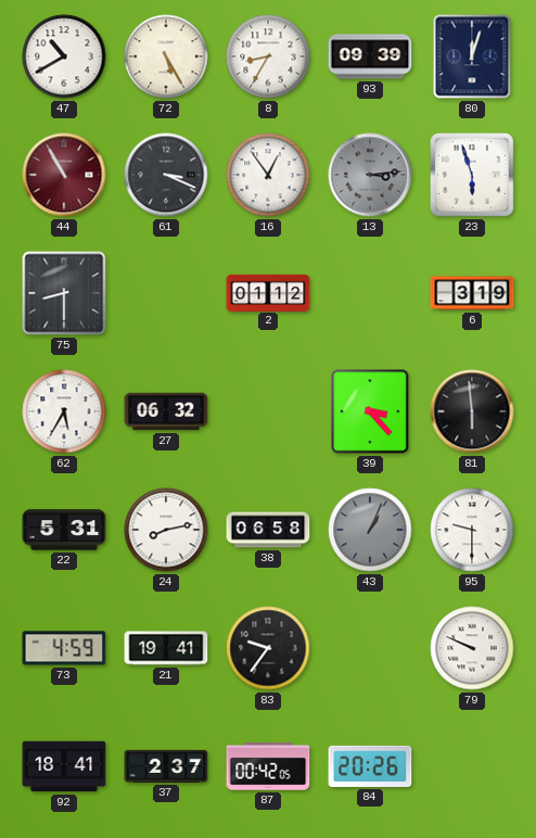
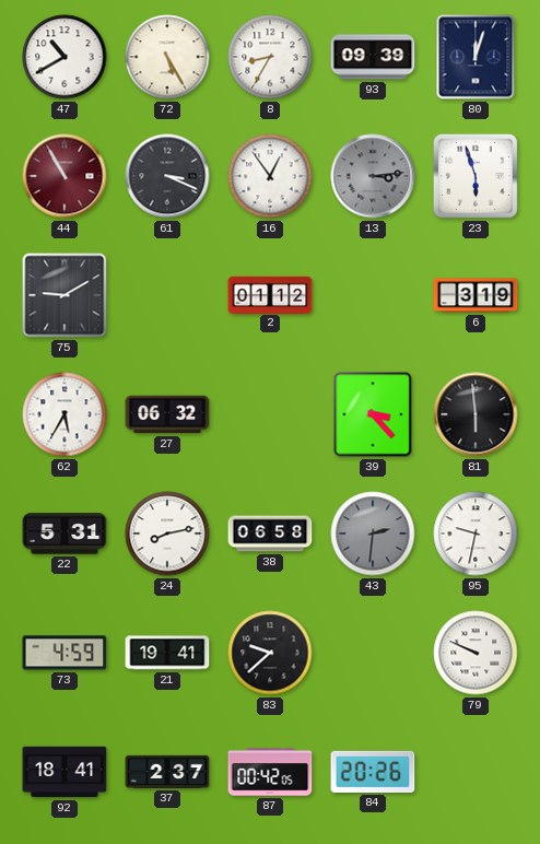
75: 8:30 -> 9:10 (64, 295)
43: 1:04 -> 2:31 (373, 534)
95: 9:30 -> 9:32 (476, 534)
83: 9:36 -> 9:38 (270, 653)
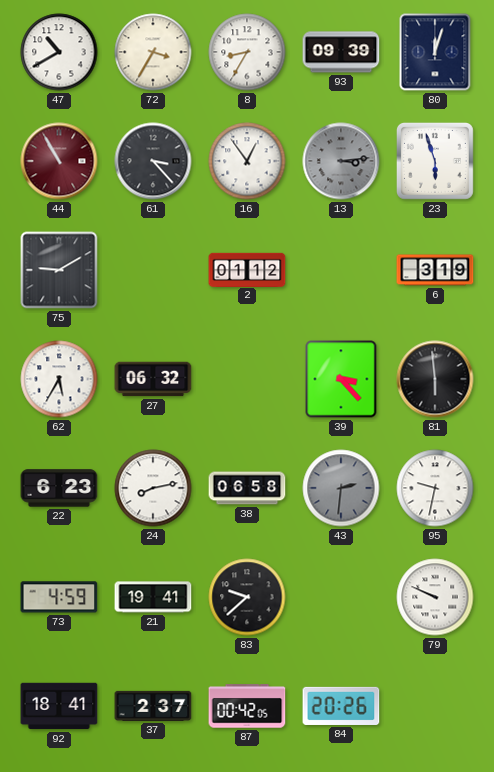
72: 5:25 -> 3:35 (153, 52)
61: 3:19 -> 3:23 (153, 161)
22: 5:31 -> 6:23 (59, 488)
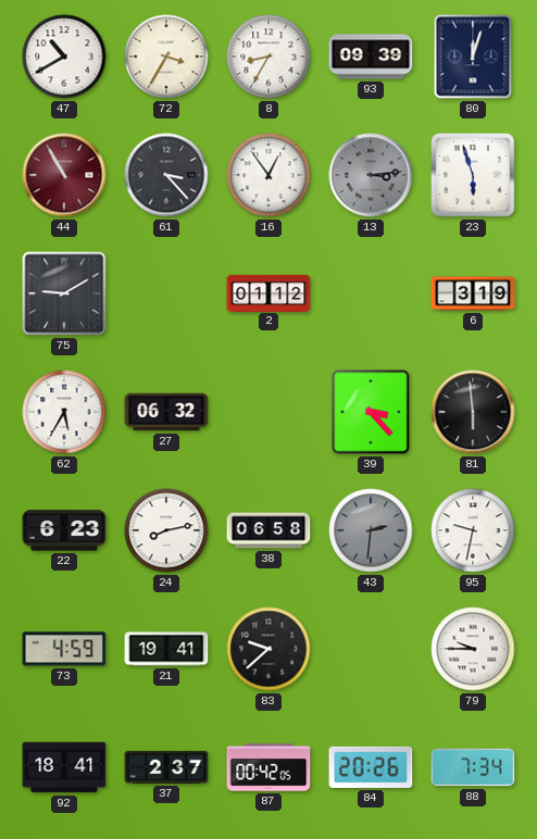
79: 9:49 -> 9:45 (473, 649)
88: none -> 7:34 (473, 767)
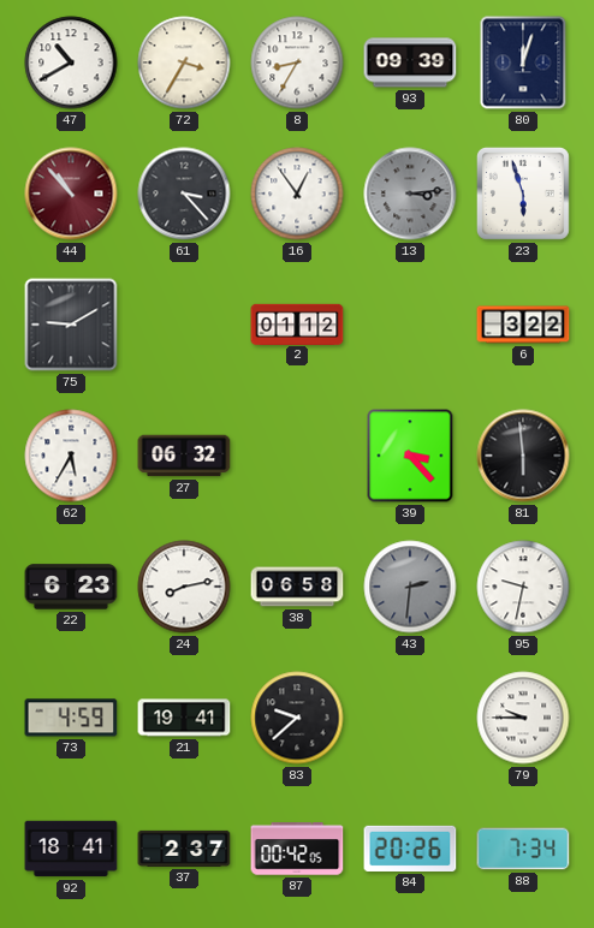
44: 10:55 -> 10:53 (71, 194)
6: 3:19 -> 3:22 (523, 325)
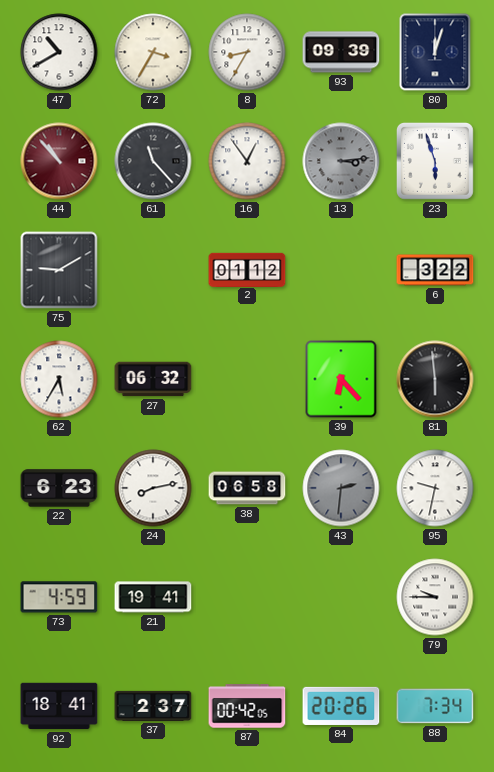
61: 3:23 -> 11:23 (153, 161)
39: 3:23 -> 6:23 (341, 379)
83: 9:38 -> none (297, 718)
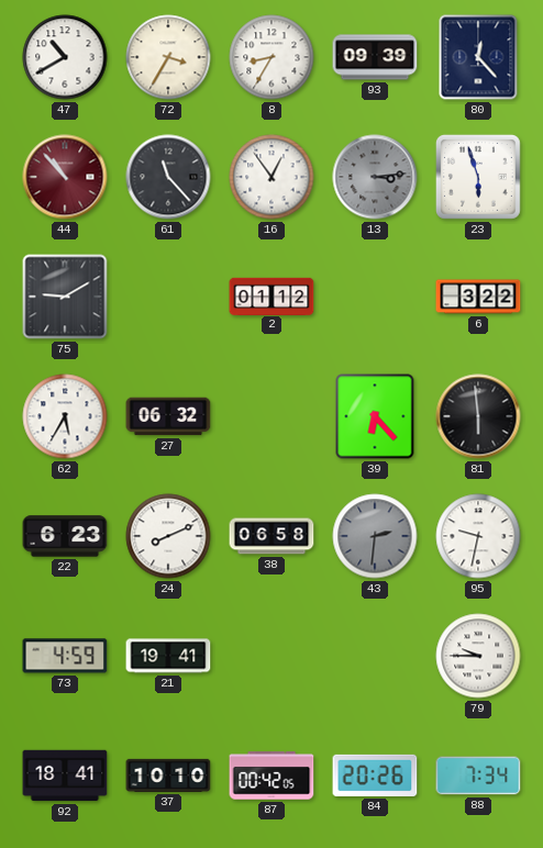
80: 12:03 -> 12:23 (478, 57)
24: 8:13 -> 8:11 (168, 536)
37: 2:37 -> 10:10 (168, 776)
